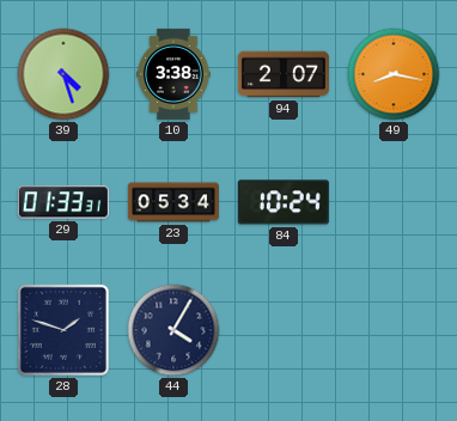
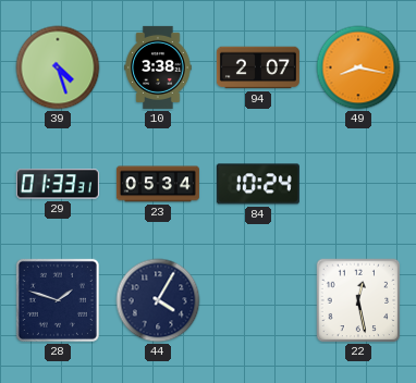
22: none -> 12:28 (358, 300)
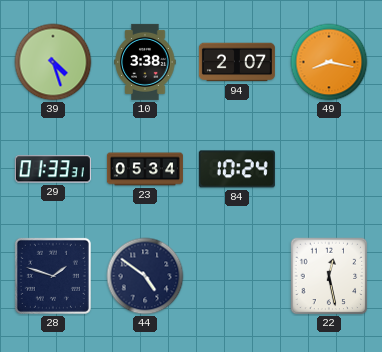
44: 4:05 -> 4:51 (145, 276)
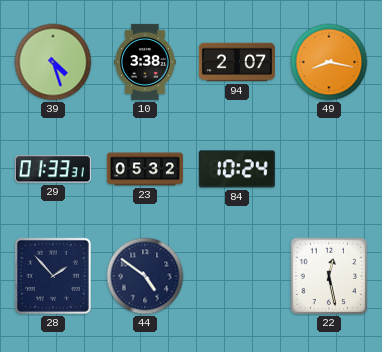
23: 05:34 -> 05:32 (145, 169)
28: 1:48 -> 1:53 (53, 276)
